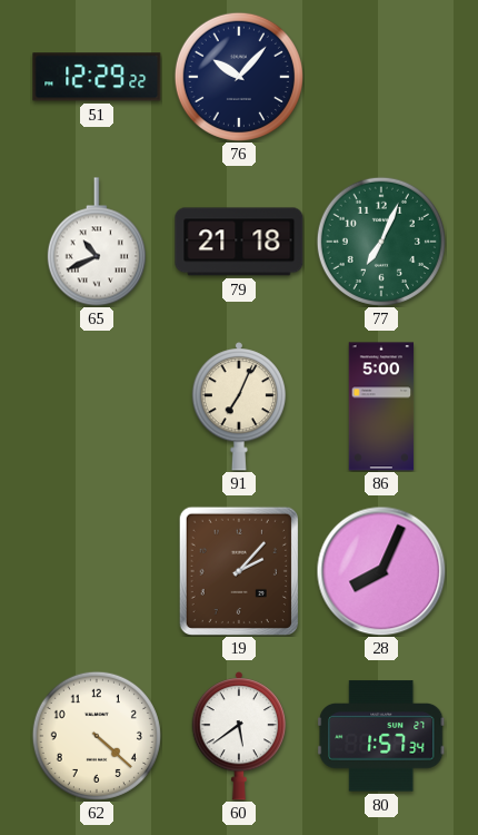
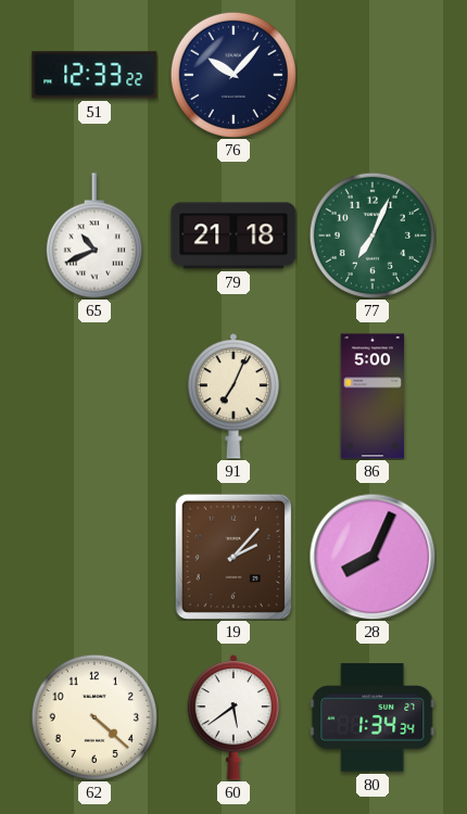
51: 12:29 -> 12:33 (94, 75)
80: 1:57 -> 1:34 (373, 717)
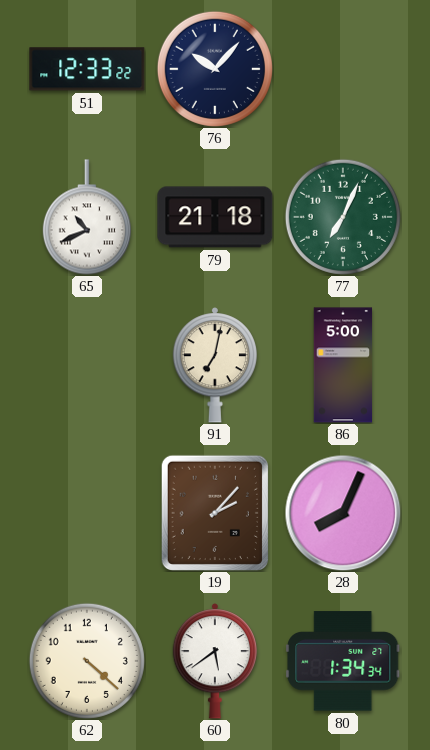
91: 7:04 -> 7:02 (215, 365)
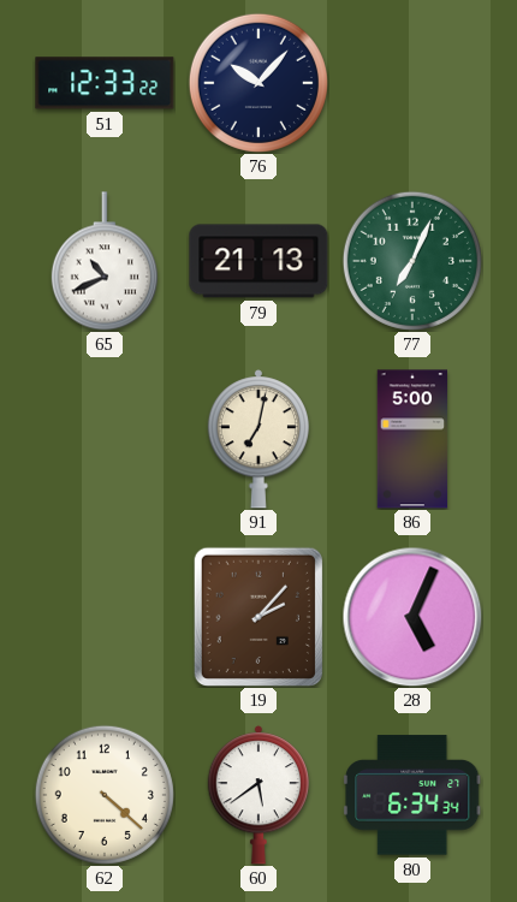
79: 21:18 -> 21:13 (258, 261)
28: 8:04 -> 5:04 (412, 617)
80: 1:34 -> 6:34 (412, 795)
